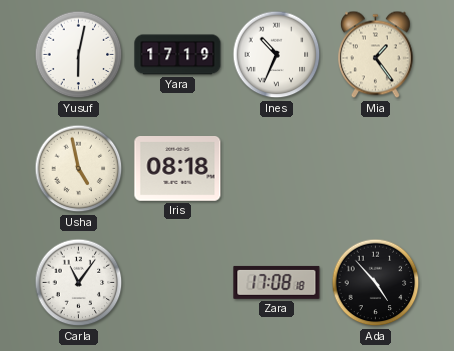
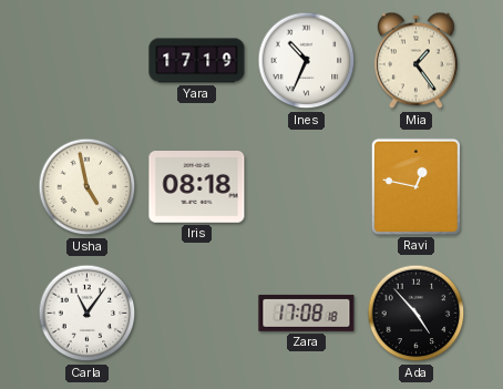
Yusuf: 6:02 -> none (79, 55)
Ravi: none -> 12:47 (415, 186)
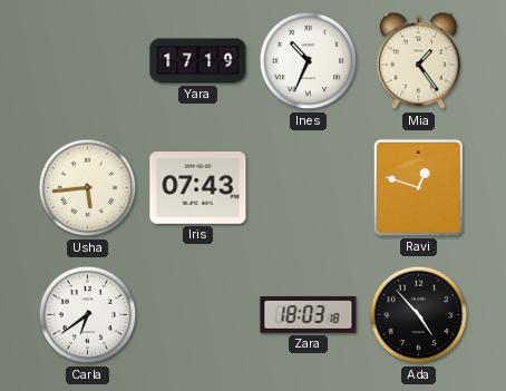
Usha: 4:58 -> 5:44 (88, 188)
Iris: 08:18 -> 07:43 (198, 188)
Ravi: 12:47 -> 12:48 (418, 187)
Carla: 11:06 -> 6:39 (88, 315)
Zara: 17:08 -> 18:03 (309, 314)
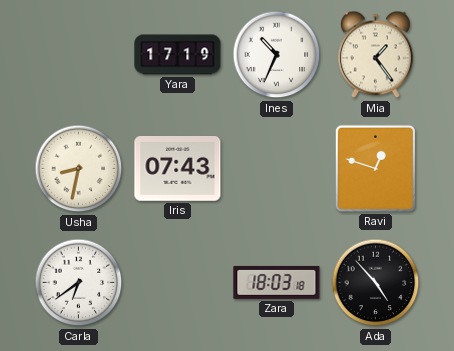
Usha: 5:44 -> 8:32 (79, 169)
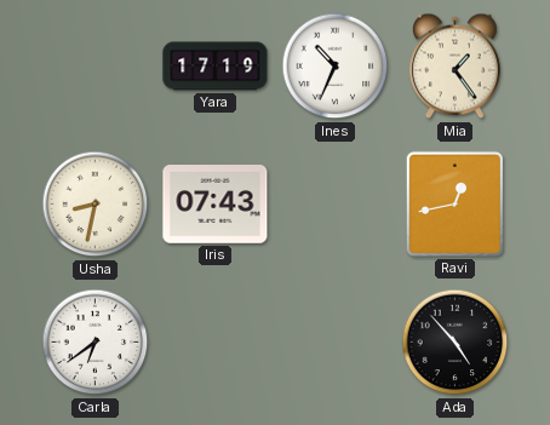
Ravi: 12:48 -> 12:43 (454, 203)
Zara: 18:03 -> none (277, 282)
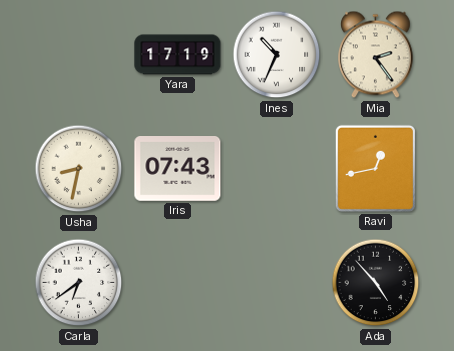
Mia: 1:24 -> 2:24 (375, 55)
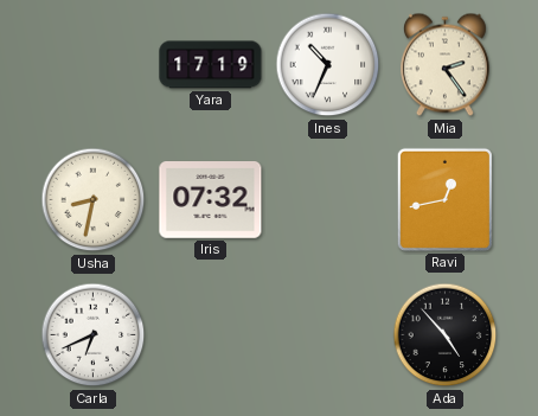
Iris: 07:43 -> 07:32 (211, 200)
Carla: 6:39 -> 6:41 (94, 335)
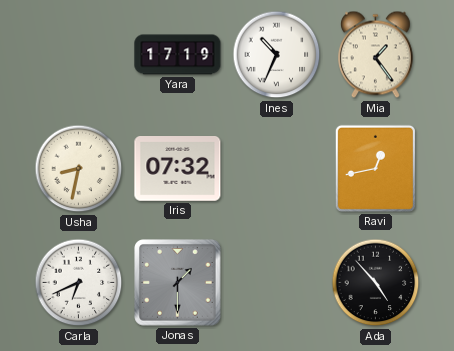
Mia: 2:24 -> 1:24 (375, 55)
Jonas: none -> 1:30 (178, 283)
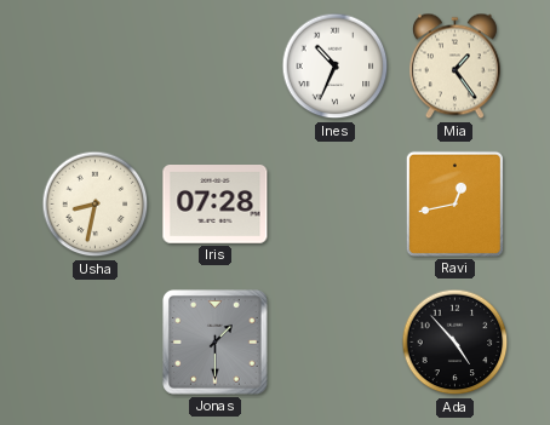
Yara: 17:19 -> none (178, 55)
Iris: 07:32 -> 07:28 (216, 205)
Carla: 6:41 -> none (79, 283)
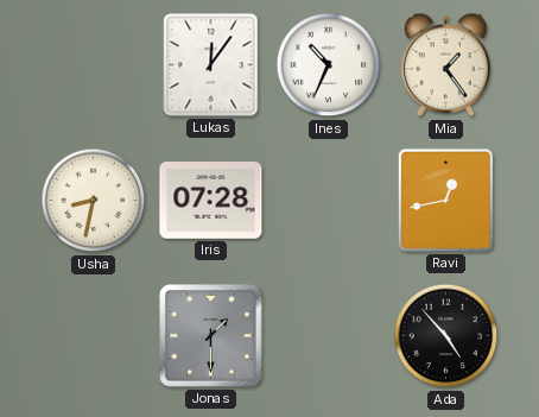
Lukas: none -> 12:06 (211, 65)
